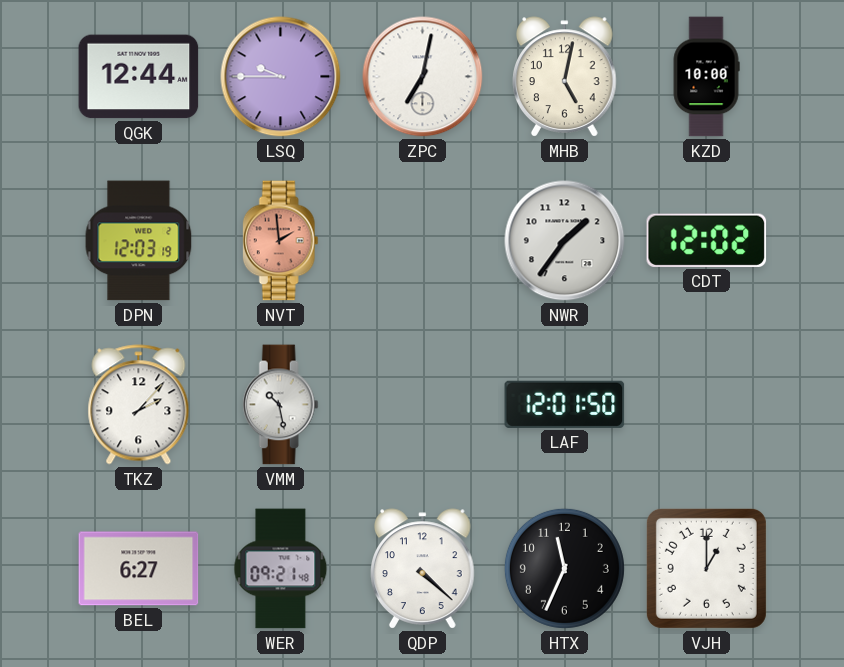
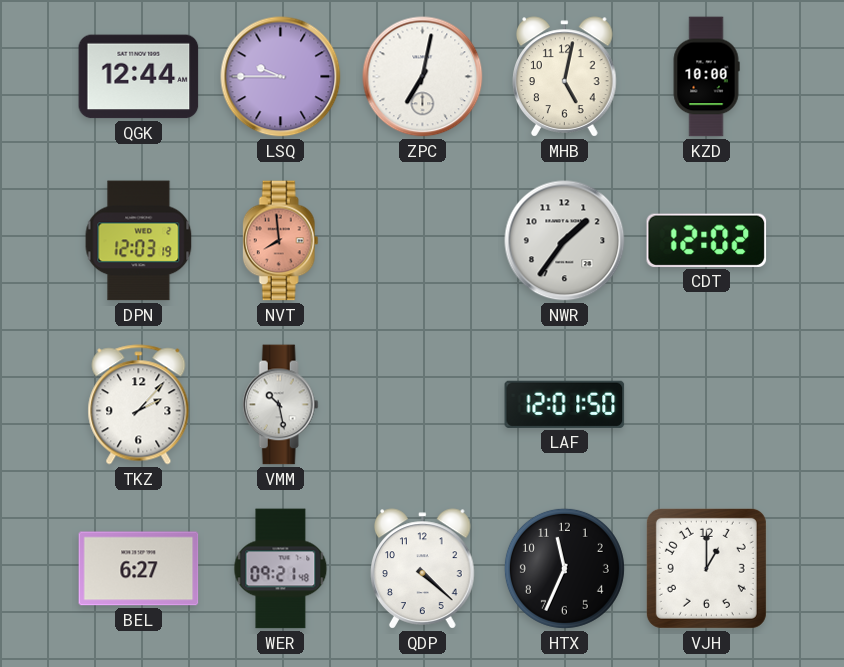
NVT: 1:59 -> 7:59 (280, 241)
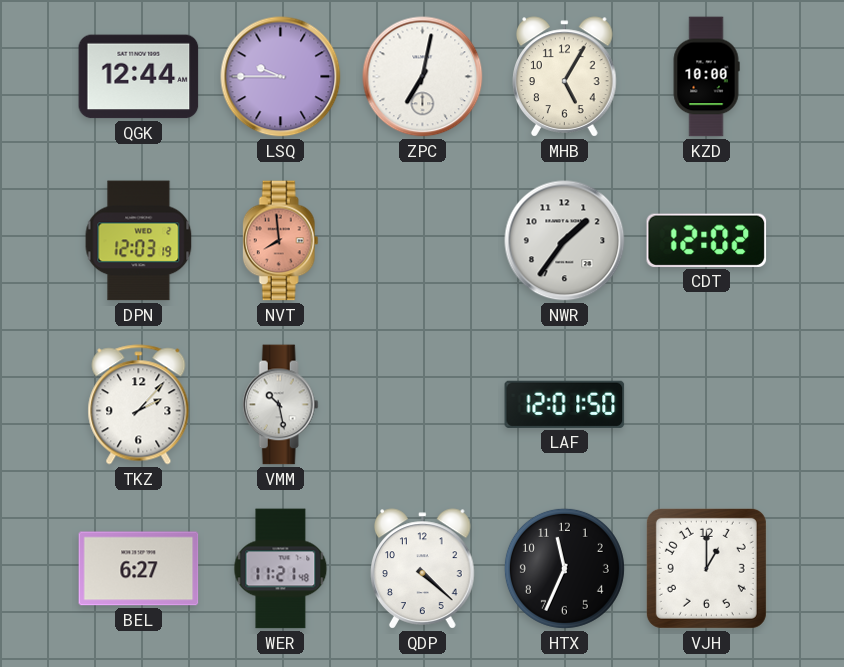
MHB: 5:02 -> 5:05 (565, 77)
WER: 09:21 -> 11:21 (281, 569)
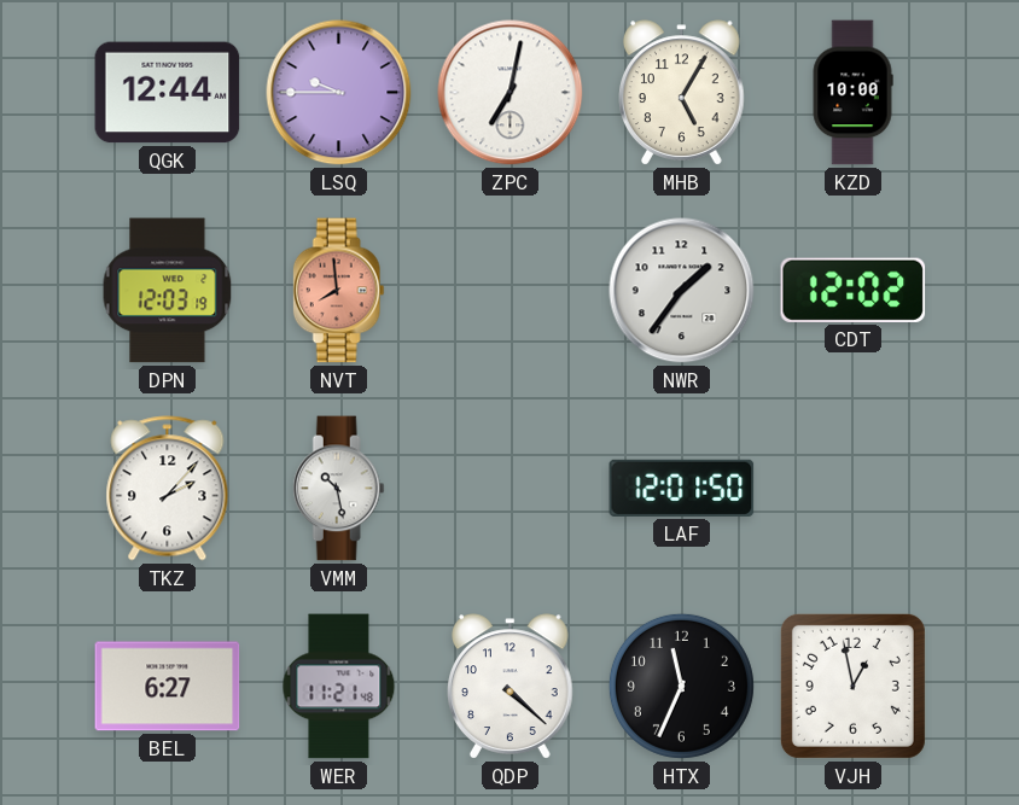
VJH: 1:00 -> 12:58 (852, 686)
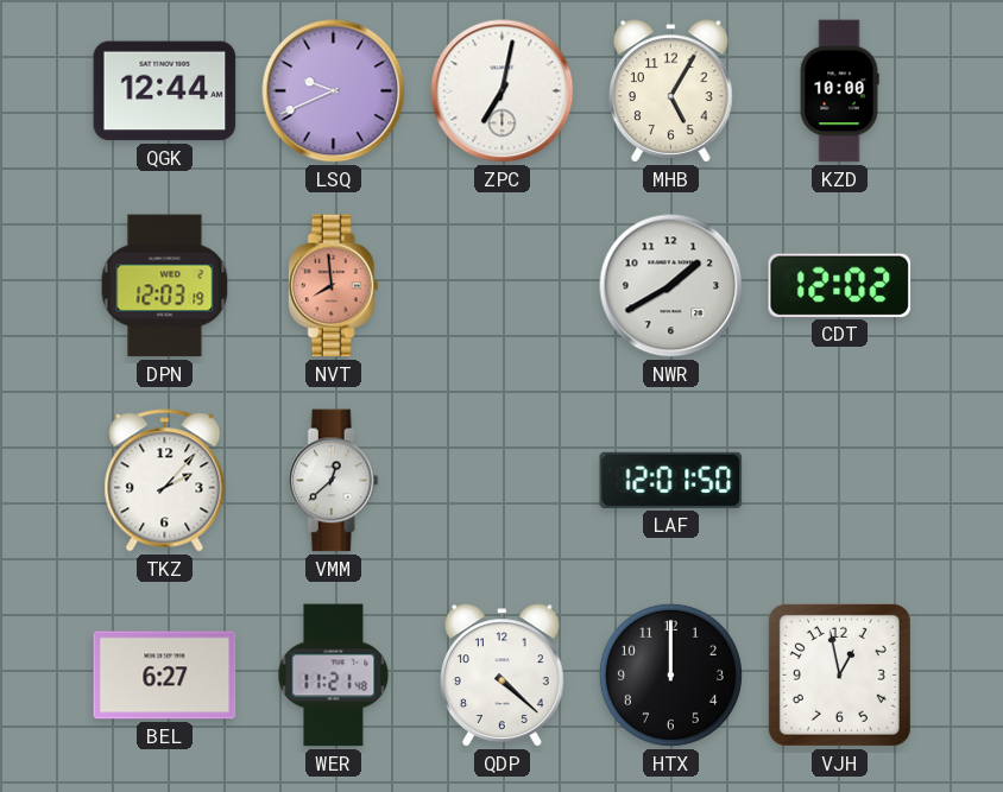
LSQ: 9:45 -> 9:41 (334, 91)
NWR: 1:36 -> 1:40 (671, 286)
VMM: 10:28 -> 12:38 (333, 481)
HTX: 11:34 -> 12:00 (670, 674)
